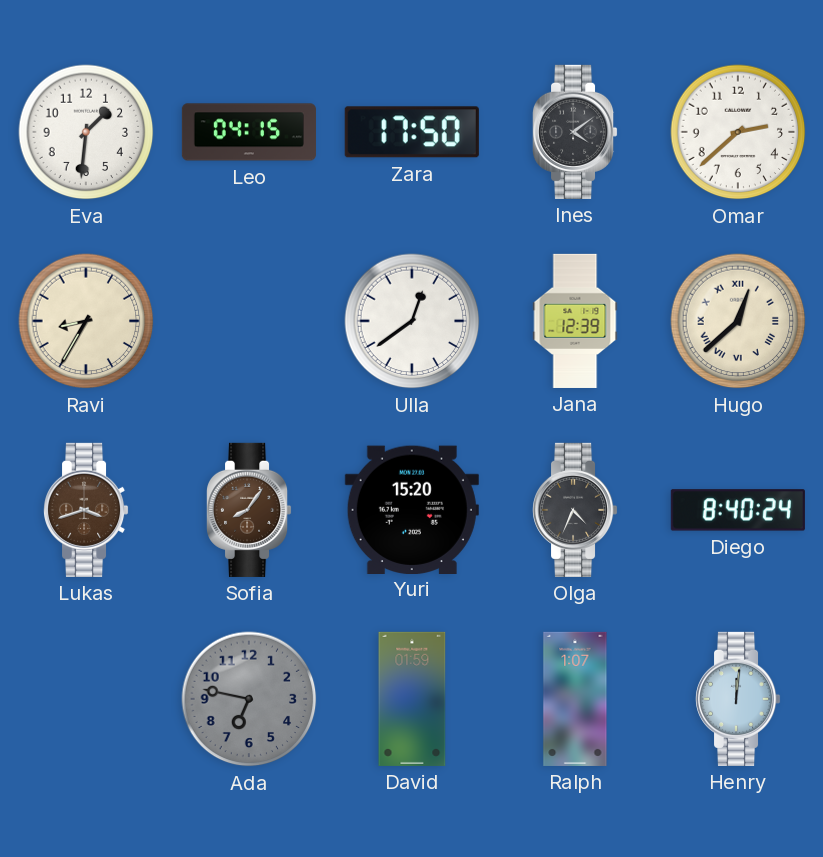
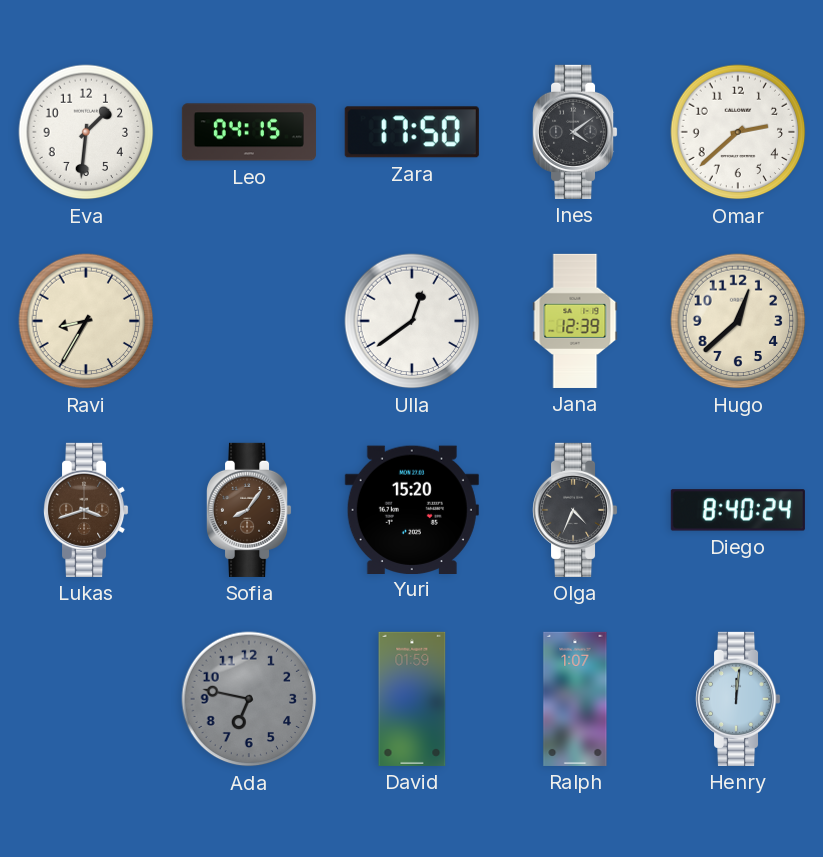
Hugo numerals: Roman -> Arabic (738, 321)
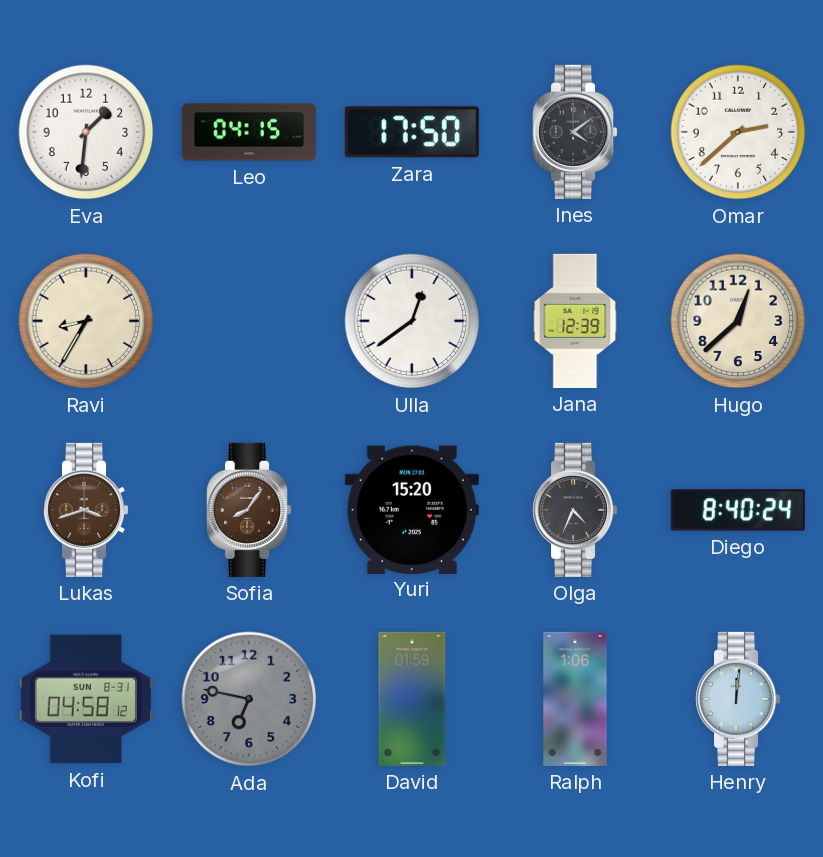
Kofi: none -> 04:58 (86, 699)
Ralph: 1:07 -> 1:06 (575, 699)
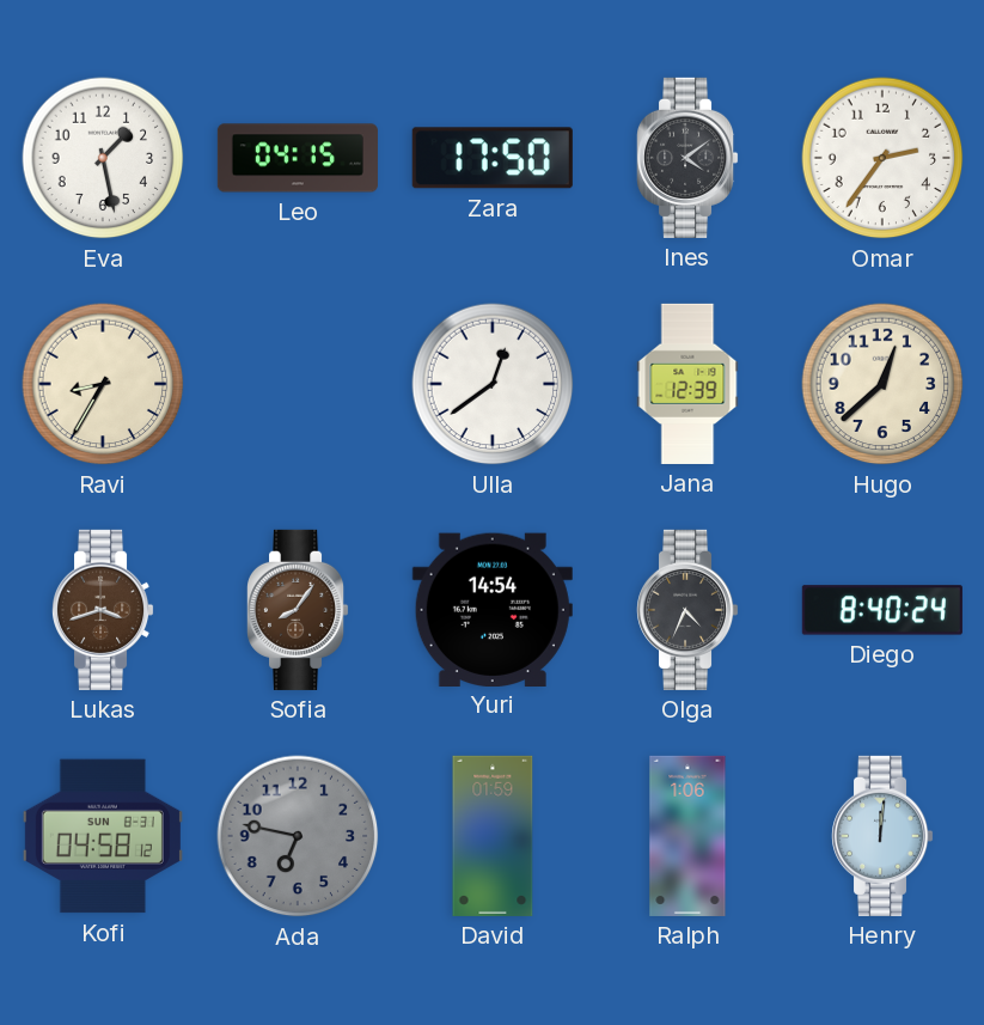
Eva: 1:31 -> 1:28 (103, 158)
Omar: 2:38 -> 2:36 (882, 158)
Yuri: 15:20 -> 14:54 (493, 609)
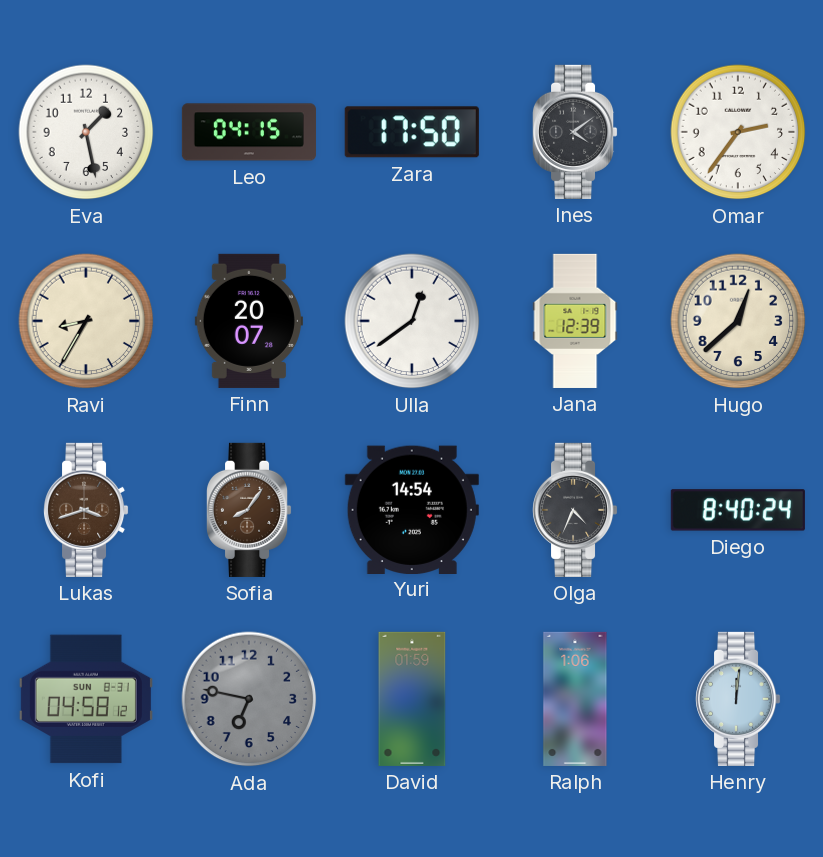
Finn: none -> 20:07 (249, 321)
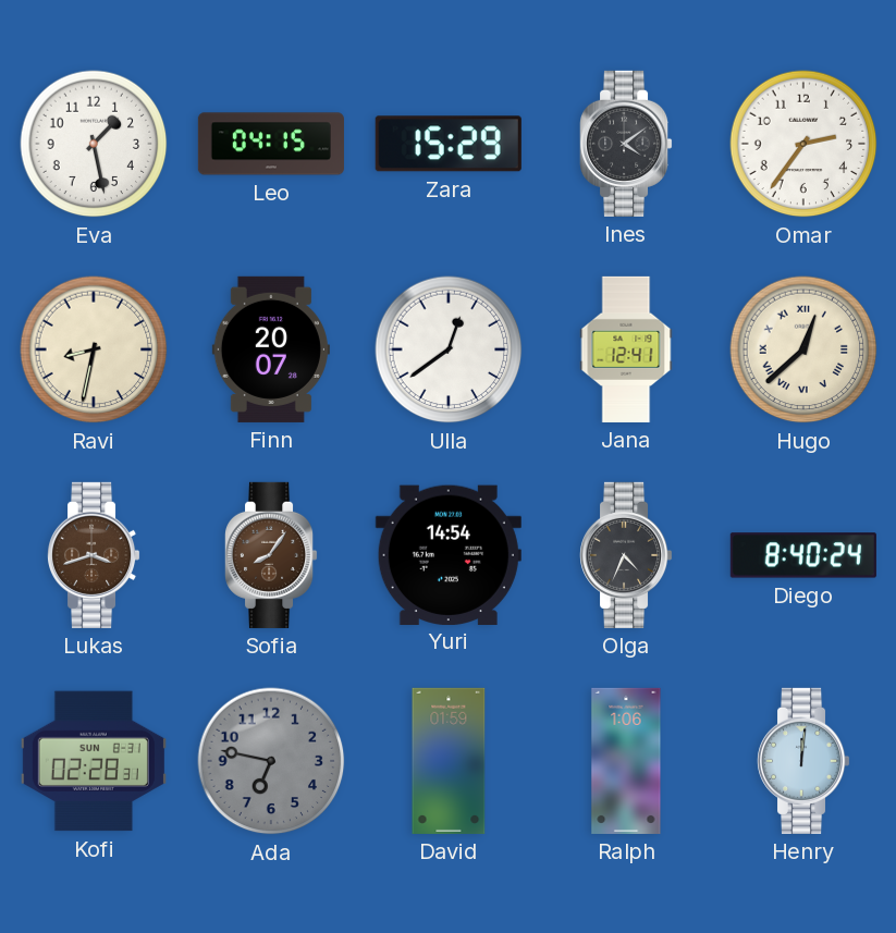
Zara: 17:50 -> 15:29 (449, 144)
Ravi: 8:35 -> 8:32 (94, 349)
Jana: 12:39 -> 12:41 (626, 349)
Hugo numerals: Arabic -> Roman (803, 349)
Kofi: 04:58 -> 02:28 (94, 761)
